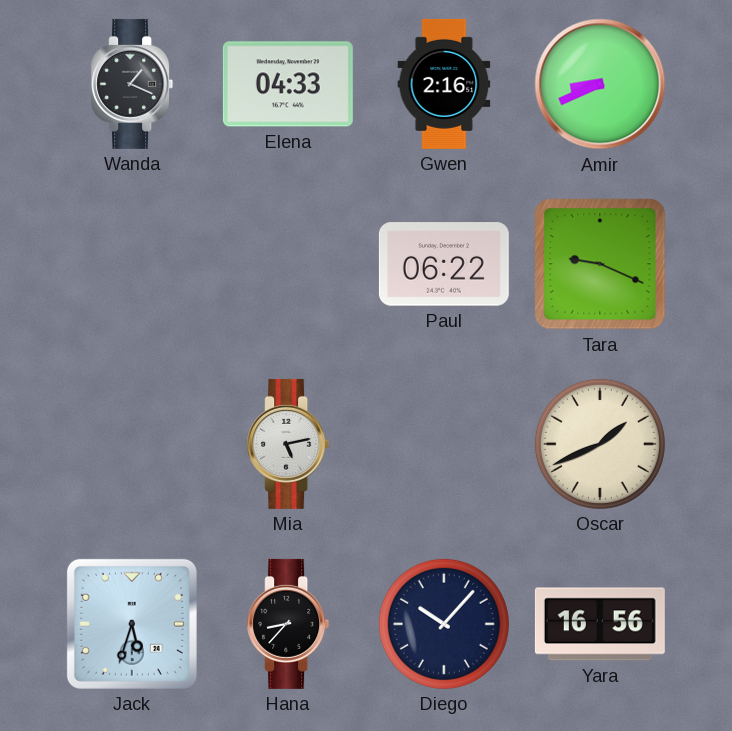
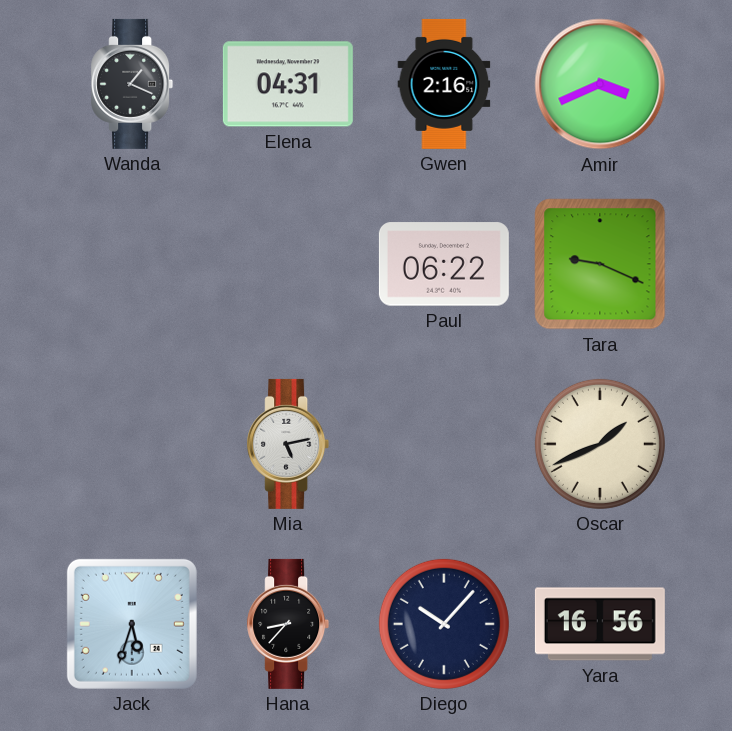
Elena: 04:33 -> 04:31 (288, 84)
Amir: 8:41 -> 3:41 (600, 84)
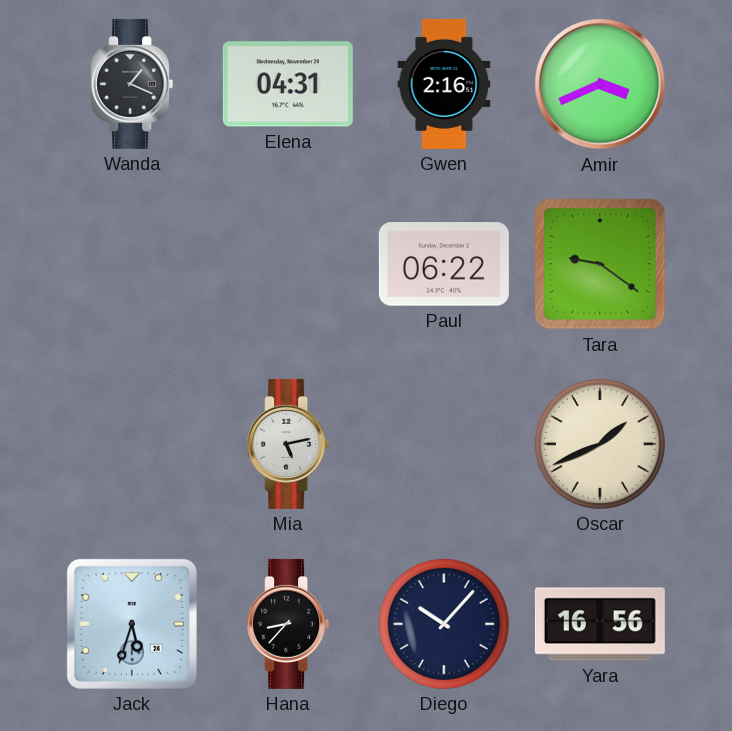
Tara: 9:19 -> 9:21 (600, 264)
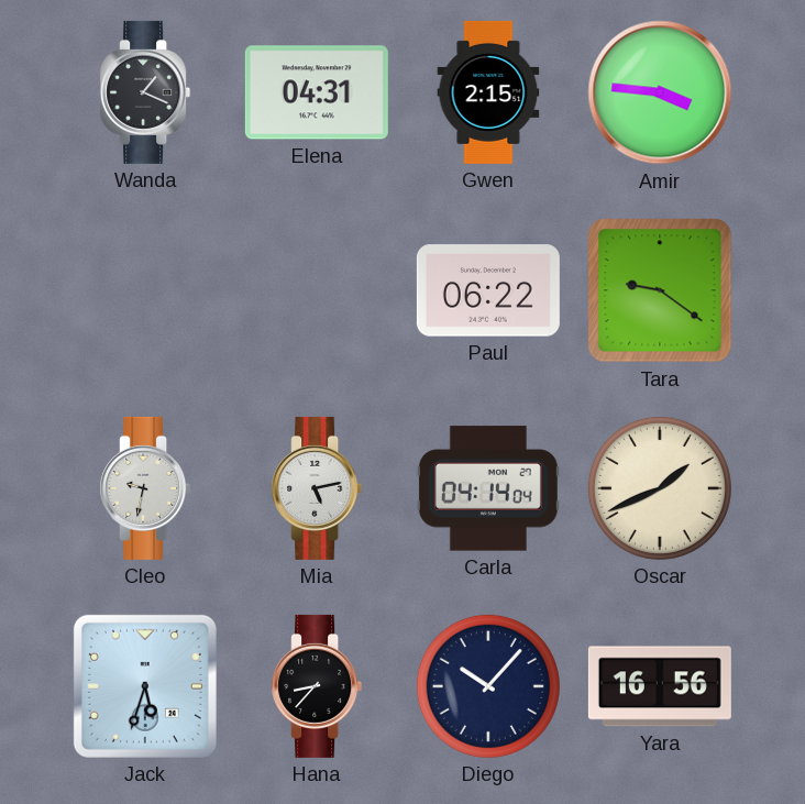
Gwen: 2:16 -> 2:15 (488, 92)
Amir: 3:41 -> 3:46 (660, 92)
Cleo: none -> 9:32 (145, 488)
Carla: none -> 04:14 (488, 488)
